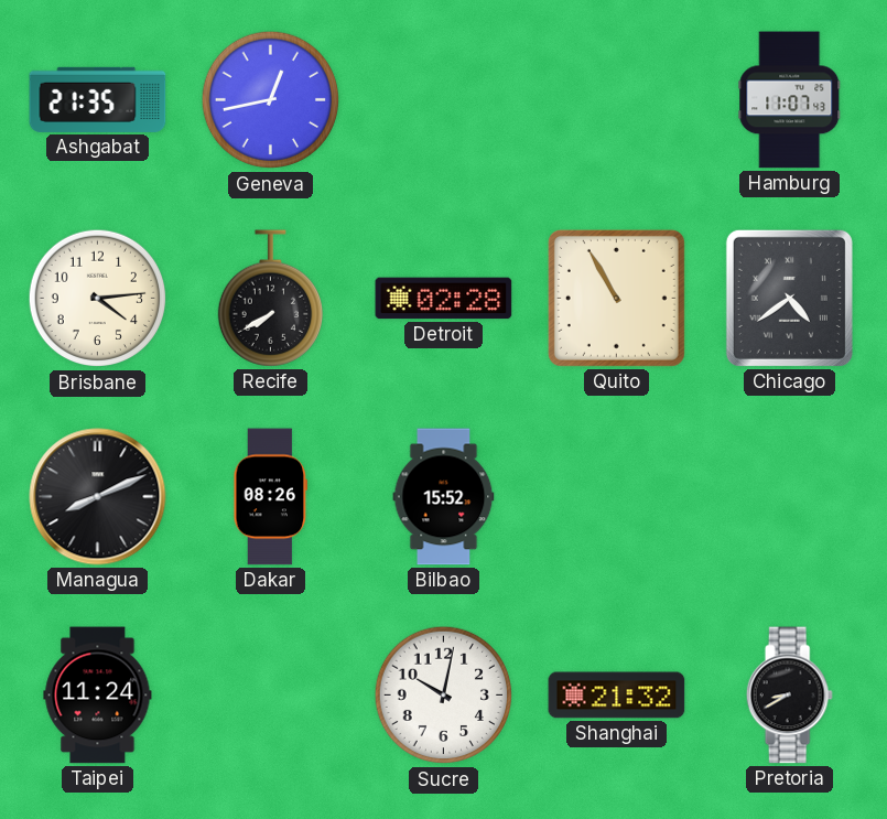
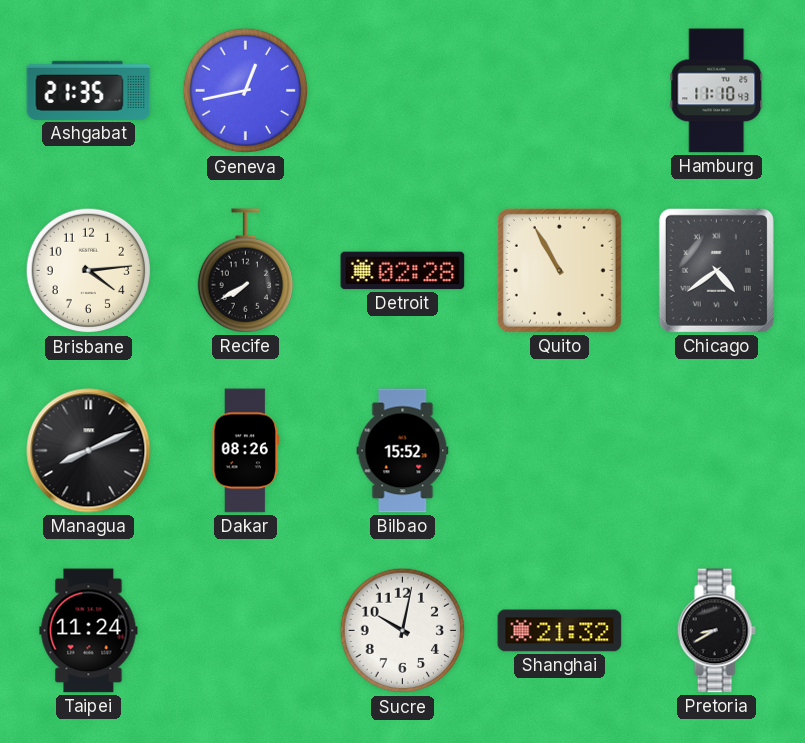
Hamburg: 11:07 -> 11:10 (717, 91)
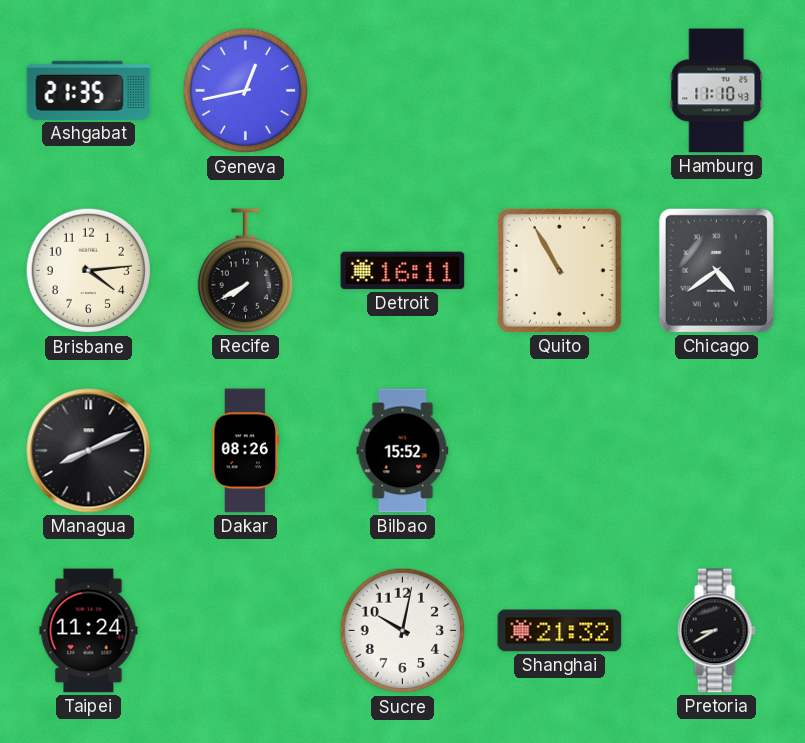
Detroit: 02:28 -> 16:11 (403, 271)
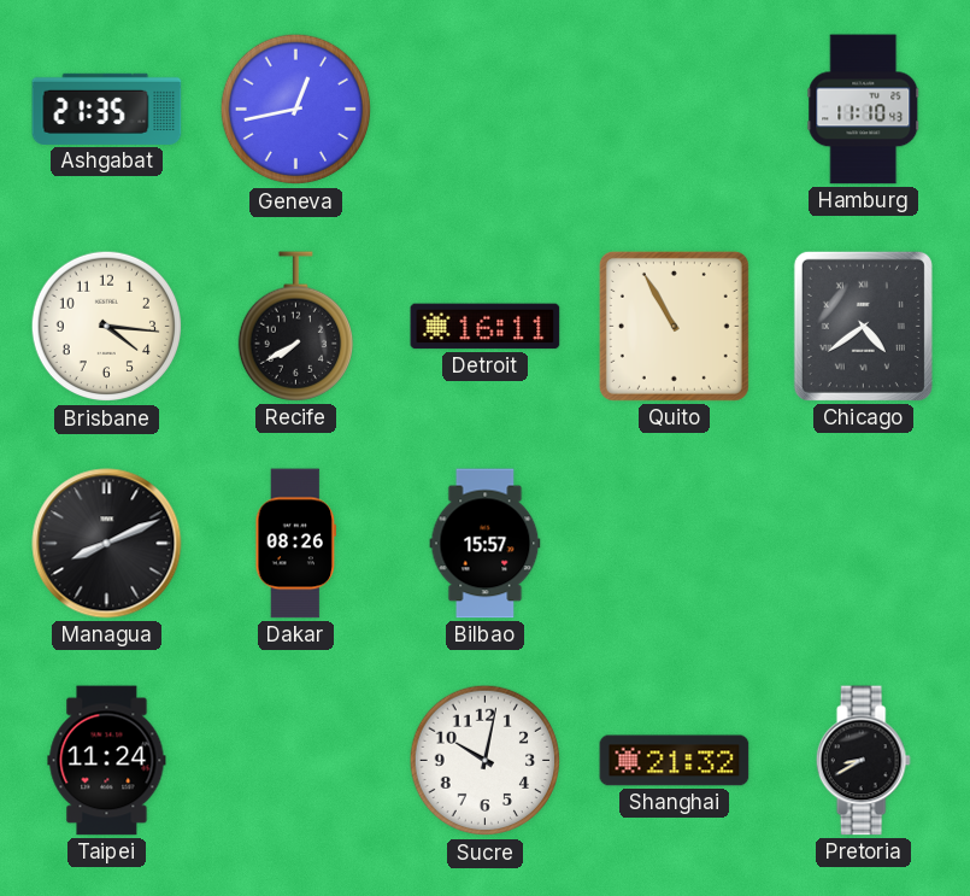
Brisbane: 4:14 -> 4:16 (107, 327)
Bilbao: 15:52 -> 15:57 (486, 544)
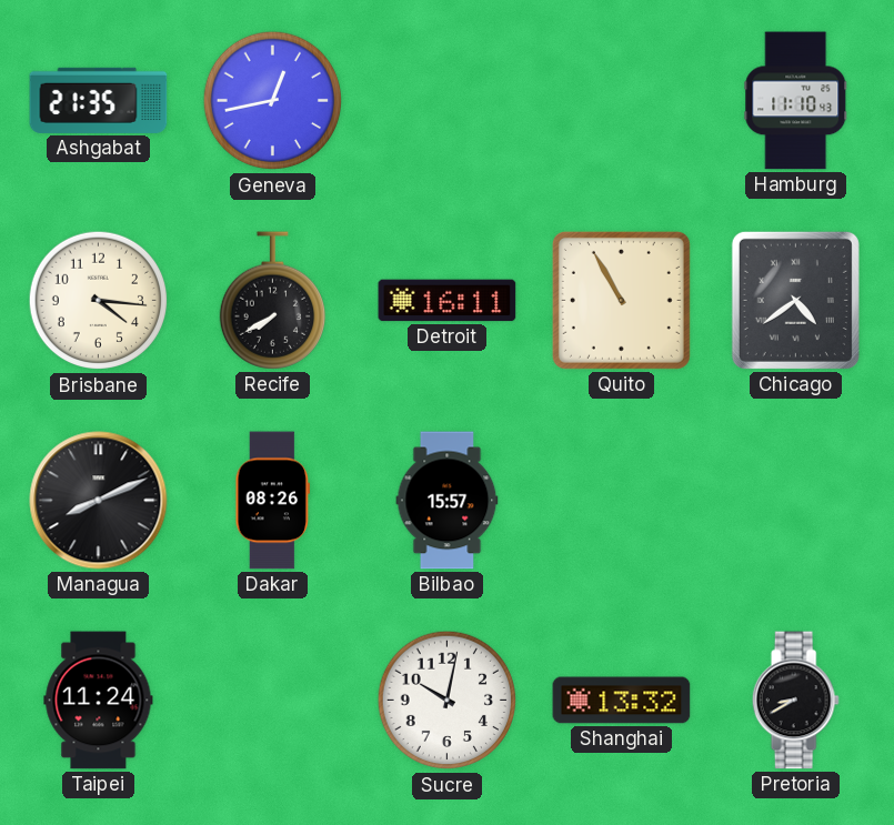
Shanghai: 21:32 -> 13:32 (622, 701)
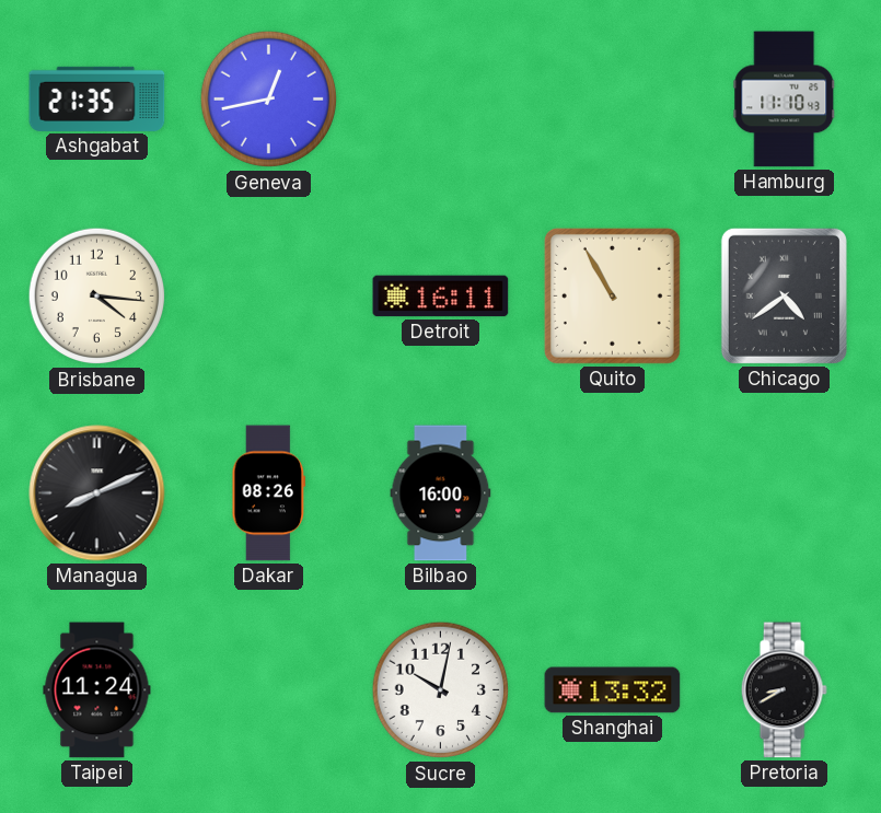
Recife: 7:40 -> none (272, 301)
Bilbao: 15:57 -> 16:00 (441, 493)
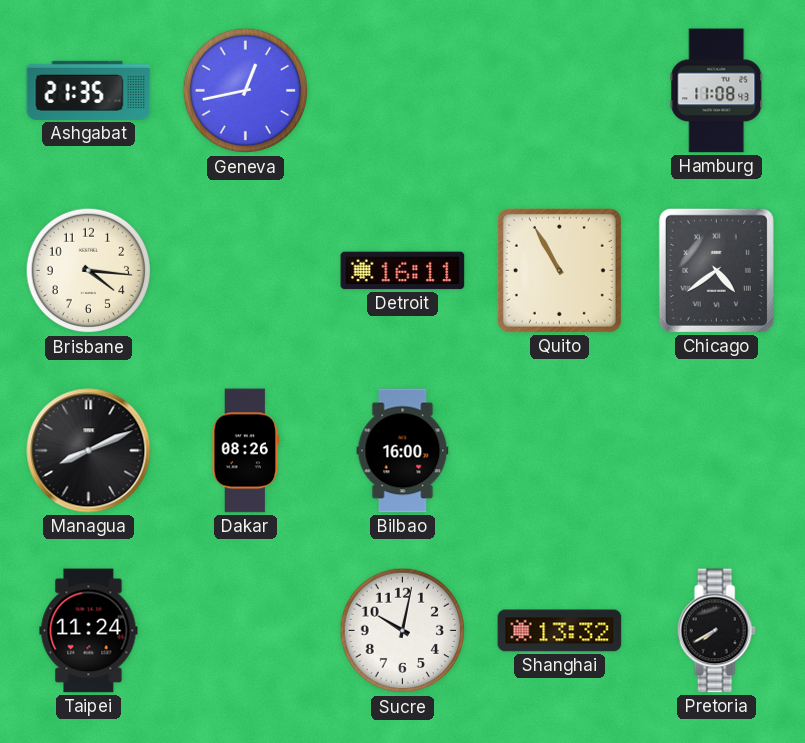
Hamburg: 11:10 -> 11:08 (717, 91)
Pretoria: 8:40 -> 7:40 (716, 631)
